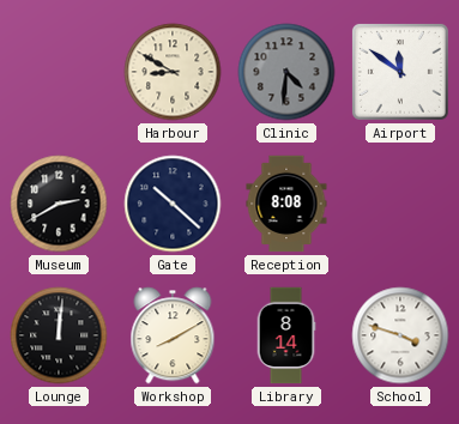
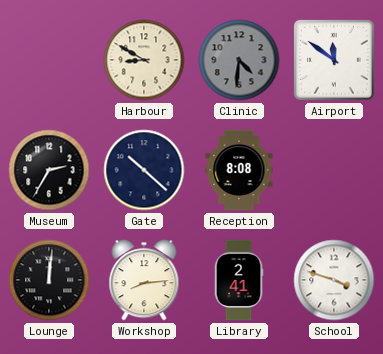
Museum: 2:40 -> 2:35 (49, 170)
Workshop: 8:10 -> 8:14 (144, 280)
Library: 8:14 -> 2:41 (239, 280)
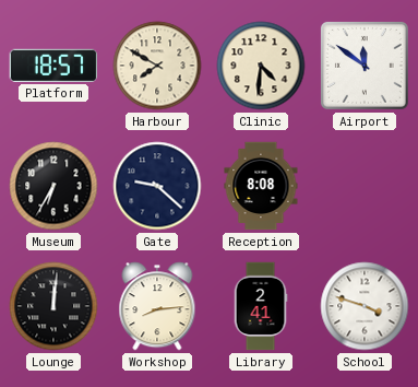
Platform: none -> 18:57 (53, 66)
Harbour: 8:50 -> 7:50 (157, 66)
Clinic dial: grey -> cream (261, 66)
Museum: 2:35 -> 6:35 (53, 186)
Gate: 10:22 -> 9:22 (157, 186)
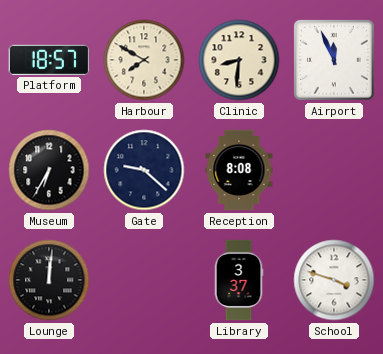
Clinic: 4:31 -> 8:31 (239, 60)
Airport: 11:51 -> 11:56 (334, 60)
Workshop: 8:14 -> none (157, 306)
Library: 2:41 -> 3:37 (239, 280)
